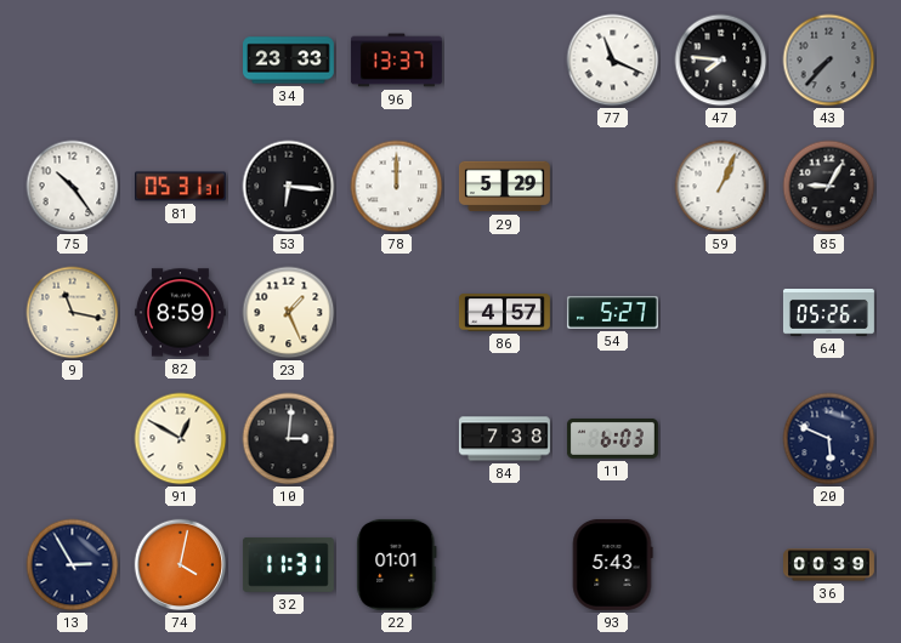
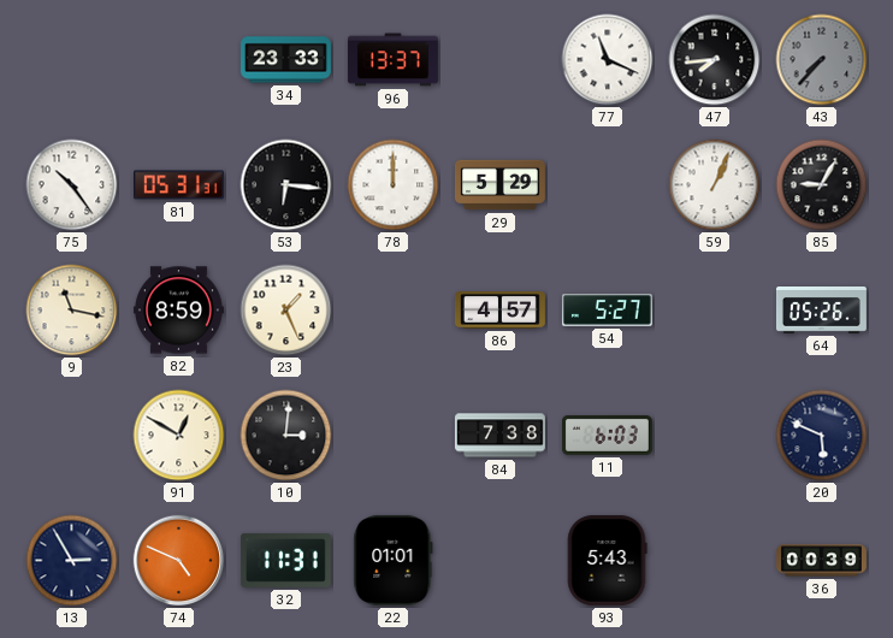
47: 7:46 -> 7:44 (715, 60)
74: 4:02 -> 4:49 (179, 561)
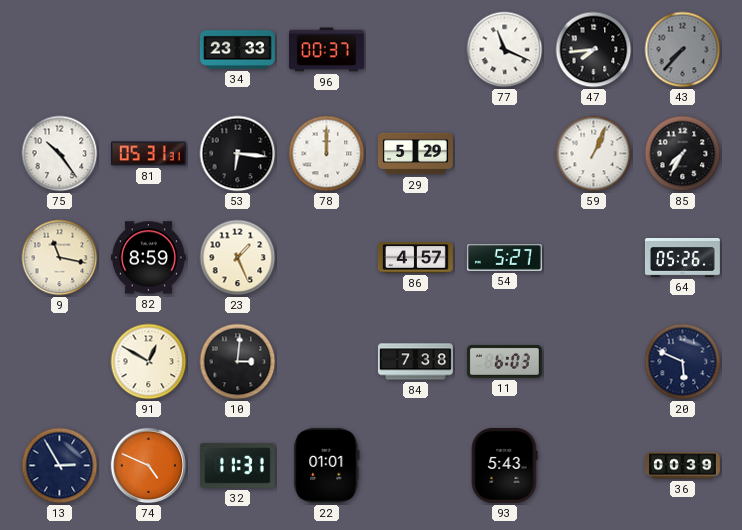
96: 13:37 -> 00:37 (326, 50)
85: 9:05 -> 7:35 (683, 154)
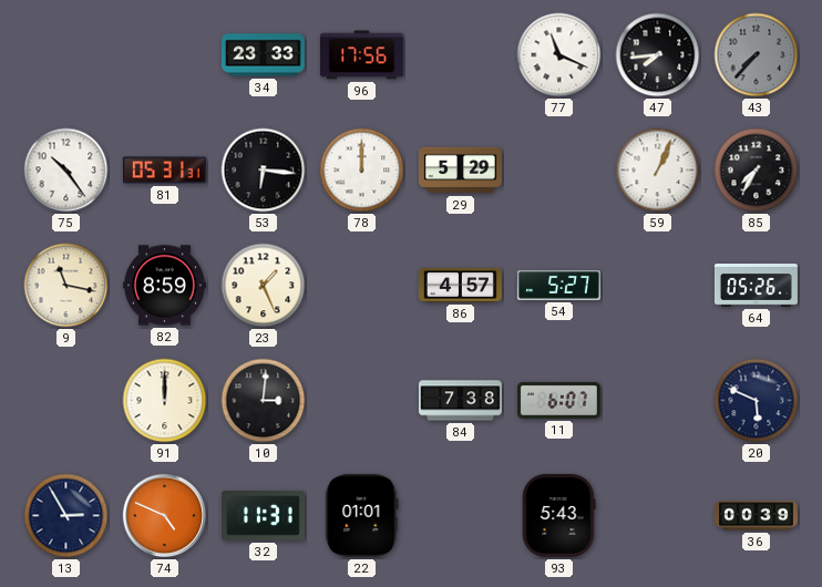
96: 00:37 -> 17:56 (361, 55)
91: 12:50 -> 12:00 (165, 401)
11: 6:03 -> 6:07 (558, 400)
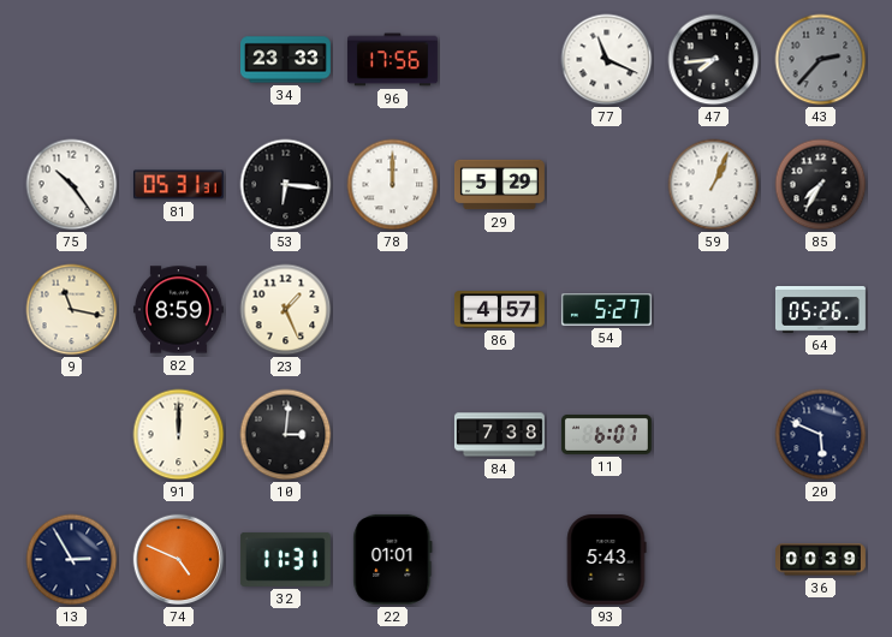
43: 7:37 -> 2:37 (821, 60)
